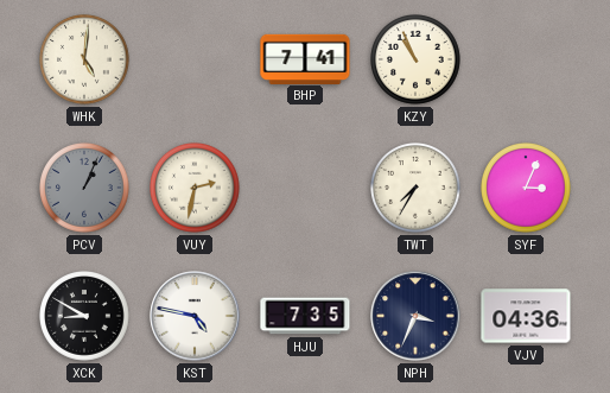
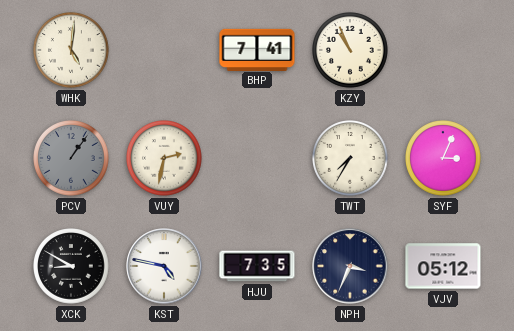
PCV: 1:04 -> 1:06 (72, 159)
VJV: 04:36 -> 05:12 (443, 266)
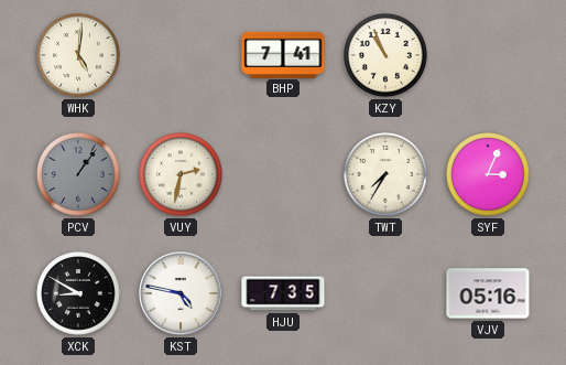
NPH: 3:34 -> none (350, 266)
VJV: 05:12 -> 05:16 (488, 293)
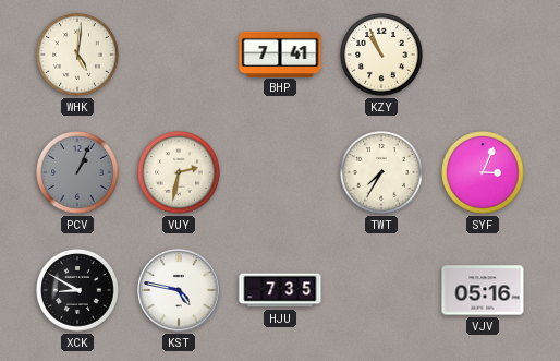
PCV: 1:06 -> 1:04 (78, 173)
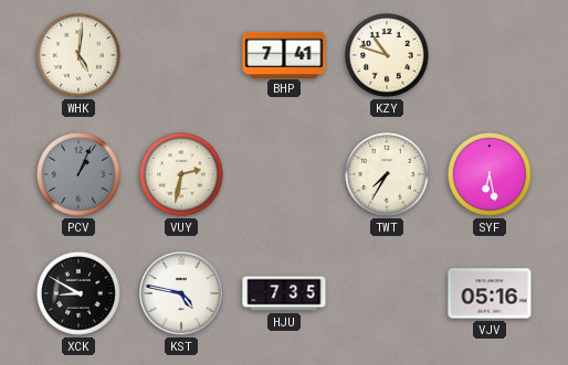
KZY: 10:56 -> 10:48 (388, 56)
SYF: 3:04 -> 6:28 (491, 175)
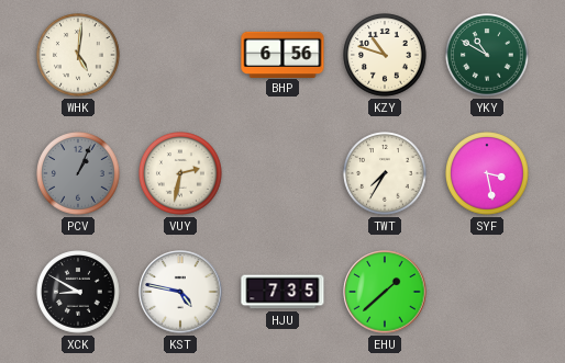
BHP: 7:41 -> 6:56 (282, 54)
YKY: none -> 10:50 (488, 56)
SYF: 6:28 -> 3:28 (488, 174)
EHU: none -> 1:38 (385, 292)
VJV: 05:16 -> none (490, 293)
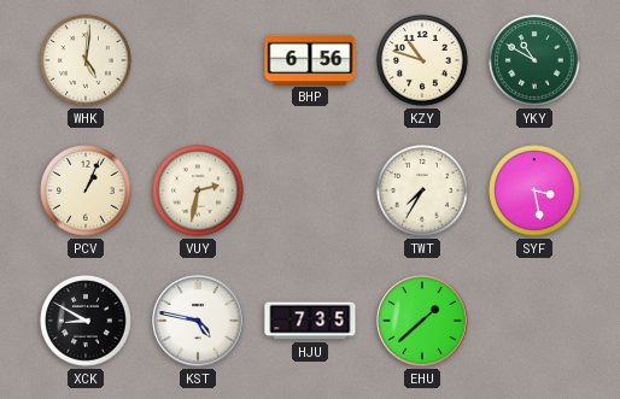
PCV dial: grey -> cream (87, 192)
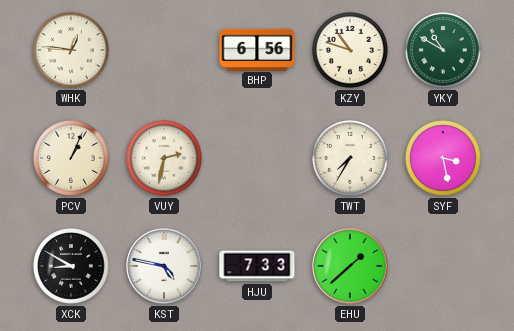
WHK: 5:01 -> 12:46 (72, 51)
HJU: 7:35 -> 7:33 (257, 266)
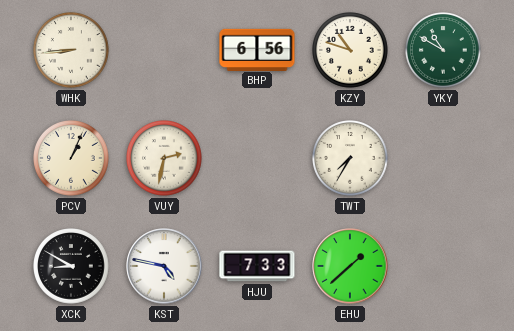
WHK: 12:46 -> 8:44 (72, 51)
SYF: 3:28 -> none (444, 159)
